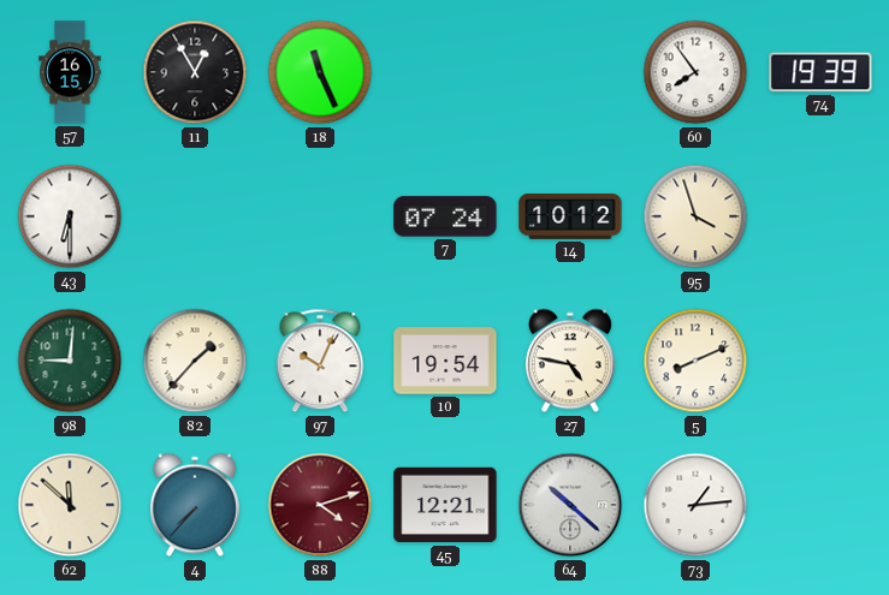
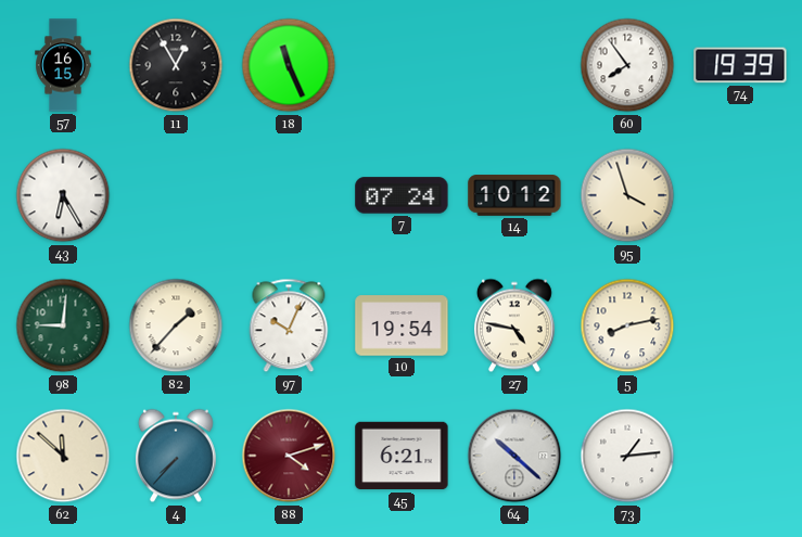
43: 6:30 -> 6:25 (63, 195)
5: 8:11 -> 8:13 (627, 325)
45: 12:21 -> 6:21 (402, 456)
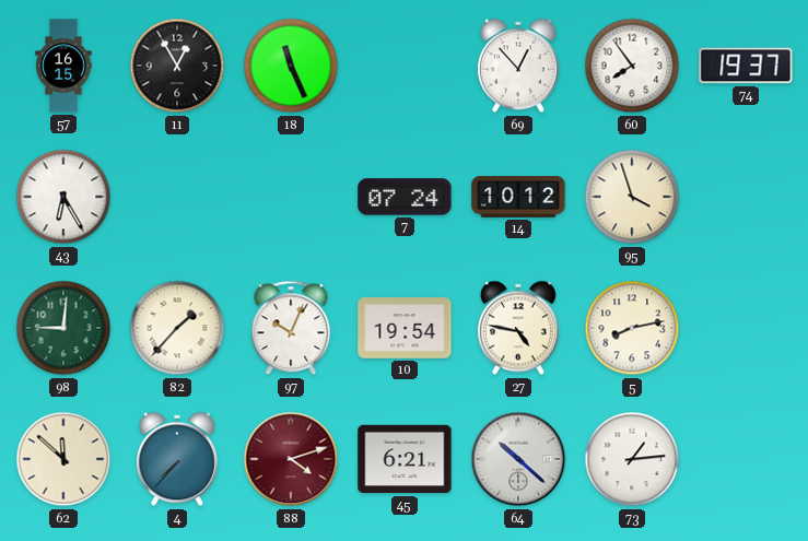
69: none -> 12:53 (518, 66)
74: 19:39 -> 19:37 (746, 66)
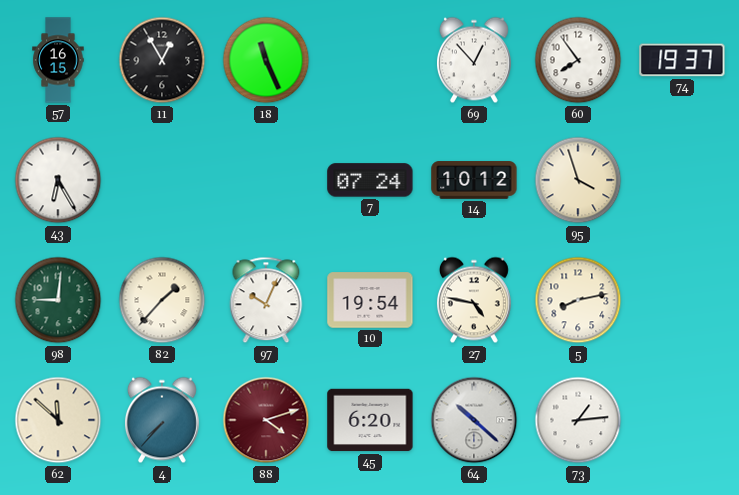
45: 6:21 -> 6:20 (370, 420)
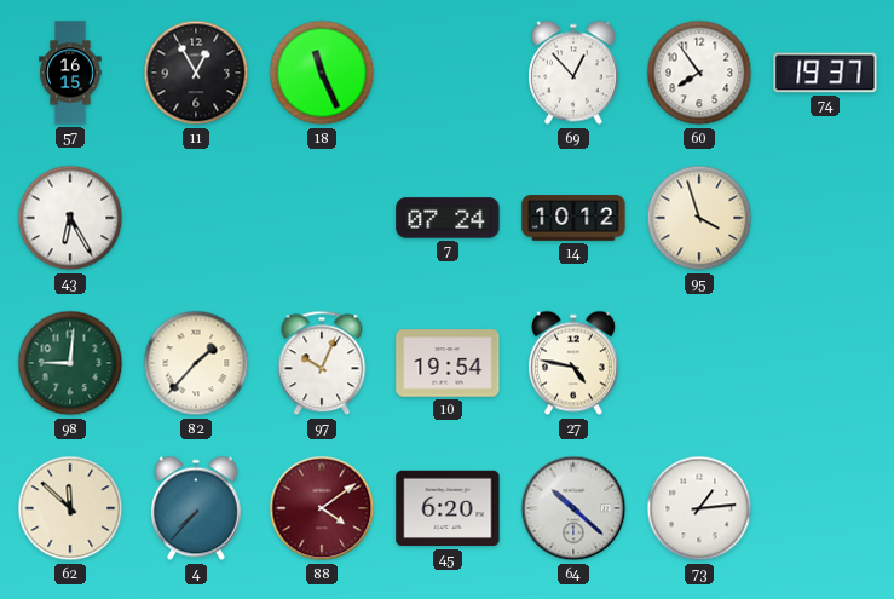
5: 8:13 -> none (578, 300)
88: 4:12 -> 4:09 (322, 508)
